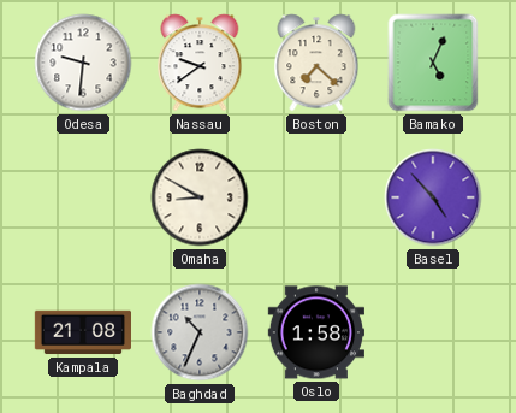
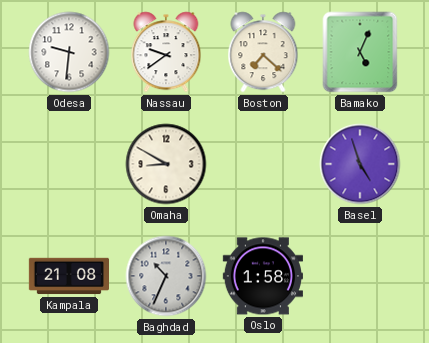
Basel: 4:53 -> 4:57 (360, 164)
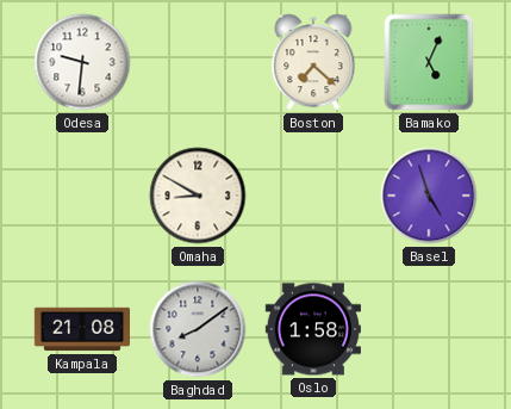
Nassau: 9:39 -> none (166, 52)
Baghdad: 10:34 -> 8:09 (198, 329)
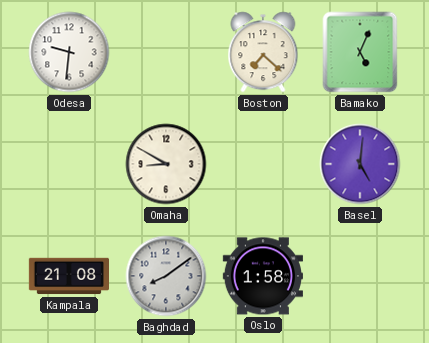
Basel: 4:57 -> 5:01 (360, 164)
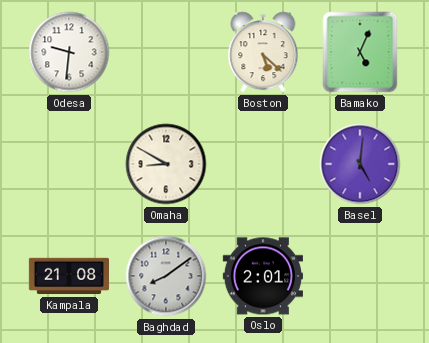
Boston: 7:22 -> 5:22 (263, 52)
Oslo: 1:58 -> 2:01 (263, 276)
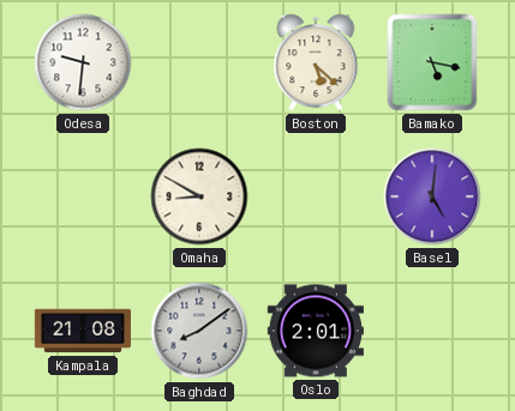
Bamako: 5:04 -> 5:17 (432, 62)
